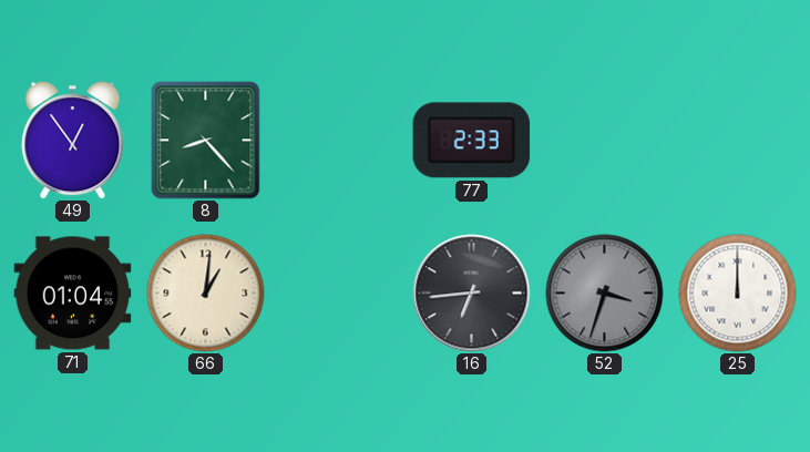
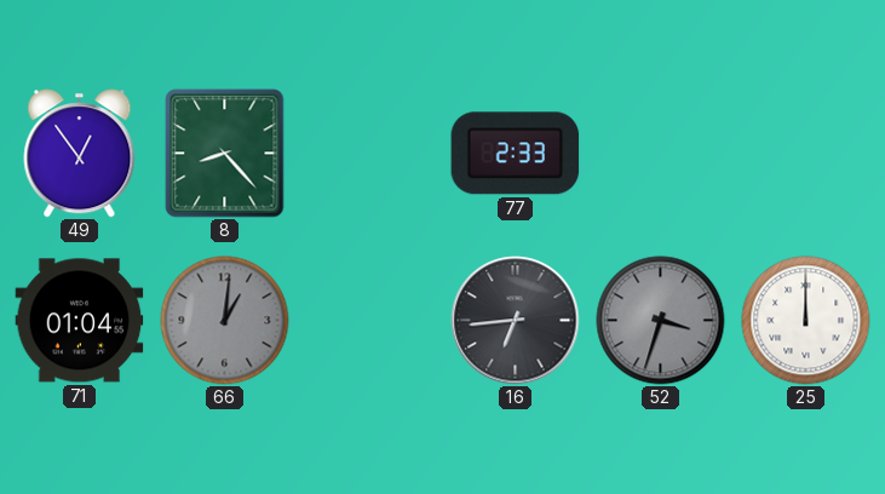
66 dial: cream -> grey (225, 321)
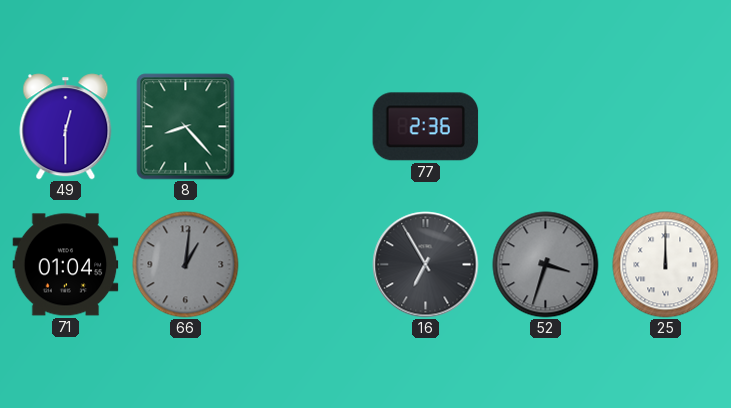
49: 12:54 -> 12:30 (66, 127)
77: 2:33 -> 2:36 (426, 127)
16: 6:44 -> 6:55 (426, 265)
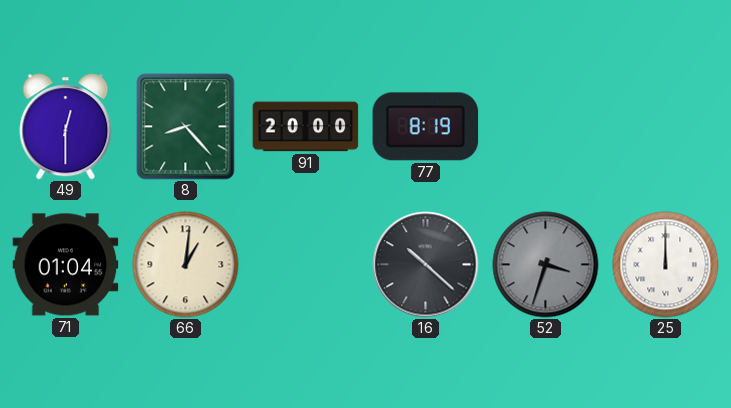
91: none -> 20:00 (306, 127)
77: 2:36 -> 8:19 (426, 127)
66 dial: grey -> cream (186, 265)
16: 6:55 -> 10:22 (426, 265)
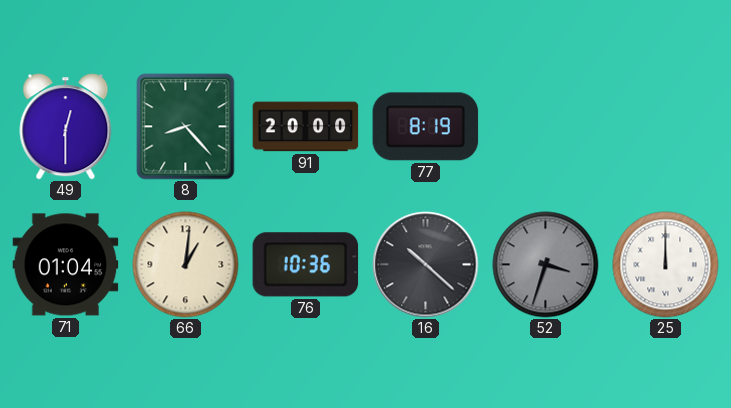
76: none -> 10:36 (306, 265)
